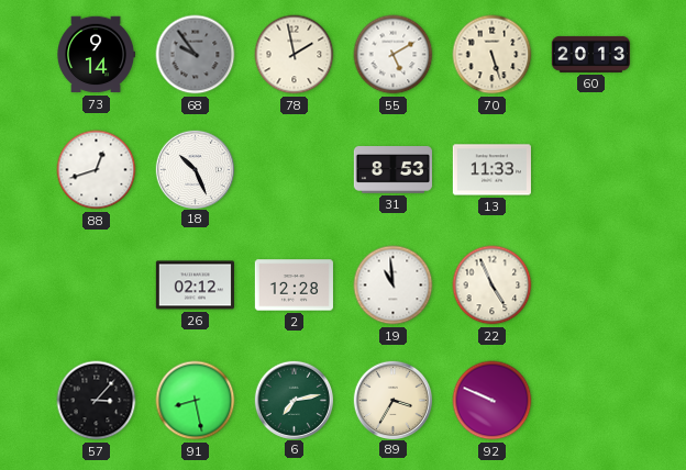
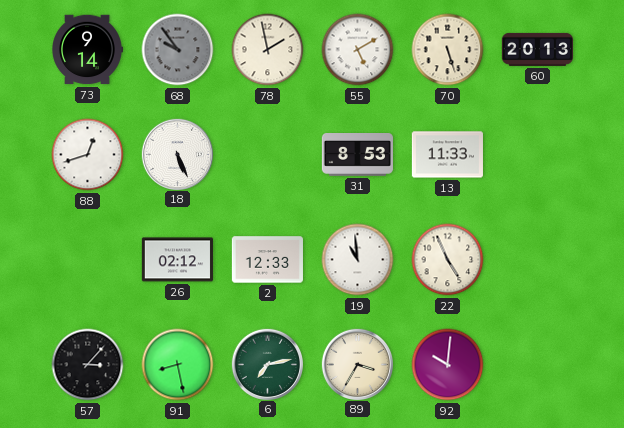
18: 10:26 -> 5:26 (177, 154)
2: 12:28 -> 12:33 (267, 260)
92: 9:49 -> 10:01 (448, 365)
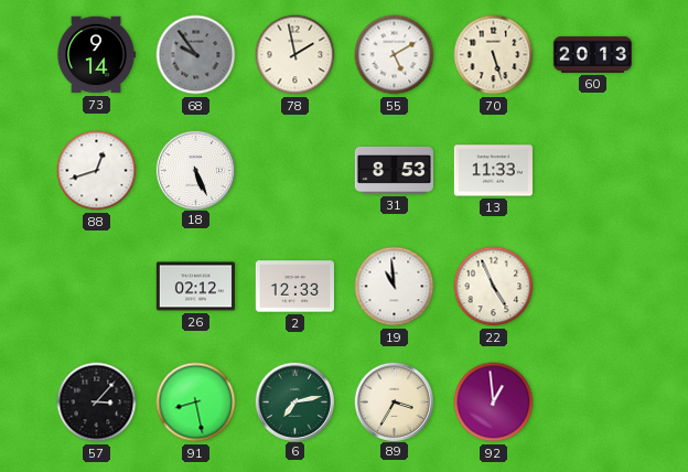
92: 10:01 -> 12:59 (494, 403)
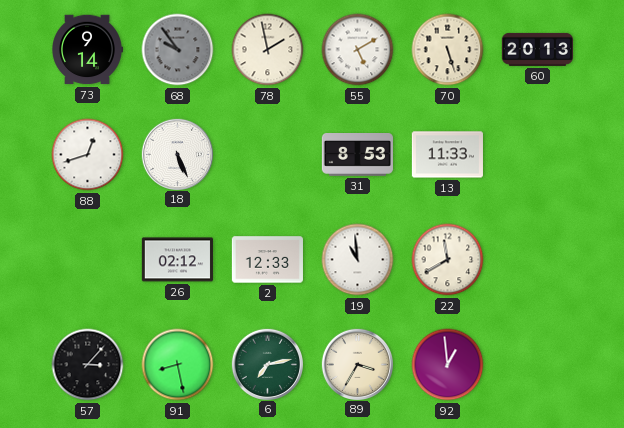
22: 4:56 -> 11:40 (448, 260)
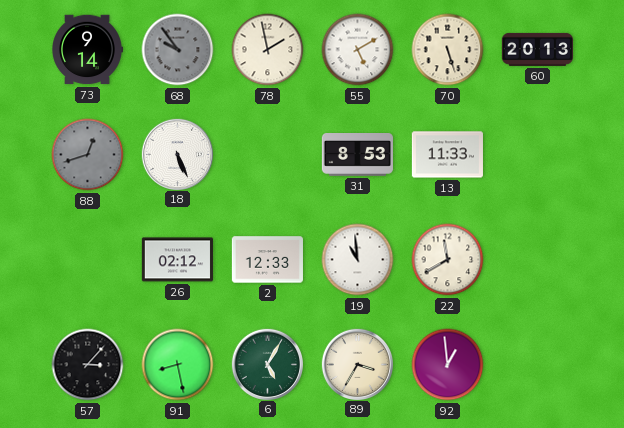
88 dial: white -> grey (88, 155)
6: 7:13 -> 5:05 (267, 364)
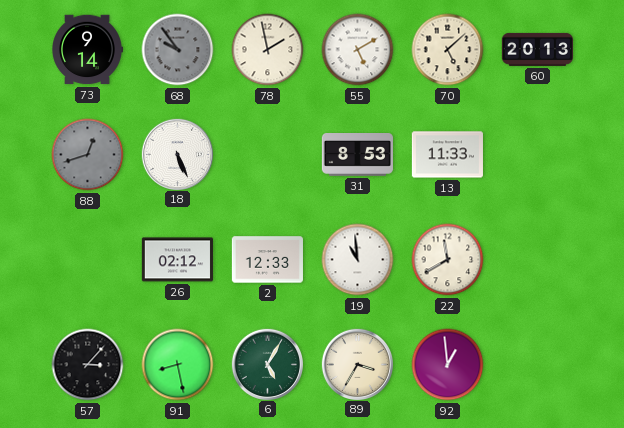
70: 5:27 -> 5:08 (448, 50)
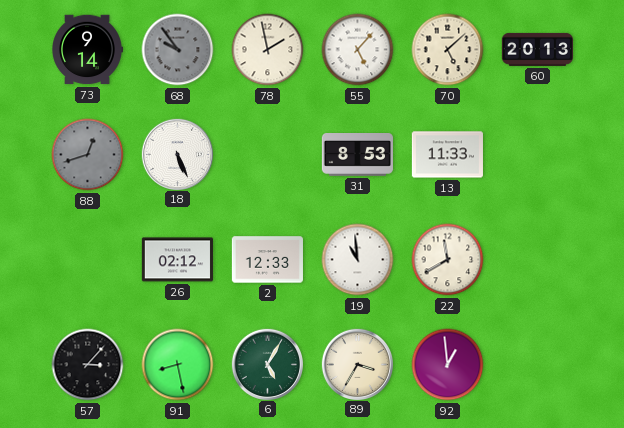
55: 5:10 -> 5:07 (358, 50)
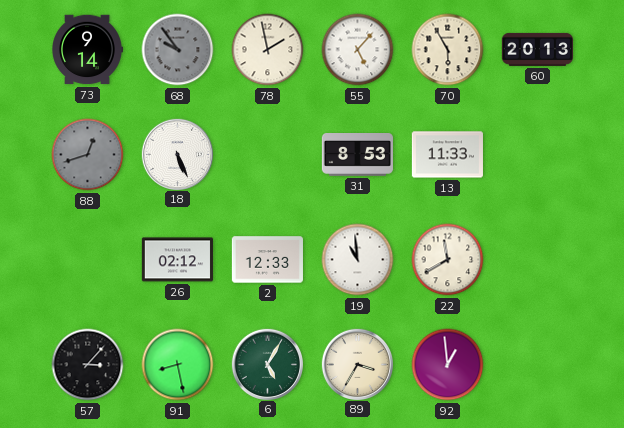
70: 5:08 -> 5:55 (448, 50)
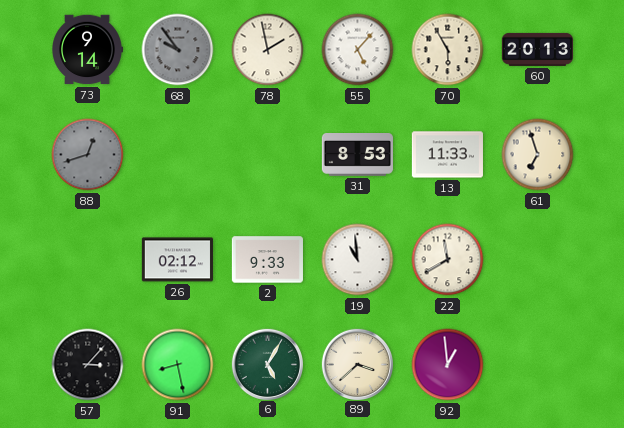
18: 5:26 -> none (177, 154)
61: none -> 6:57 (538, 155)
2: 12:33 -> 9:33 (267, 260)
89: 3:35 -> 3:38 (357, 364)
